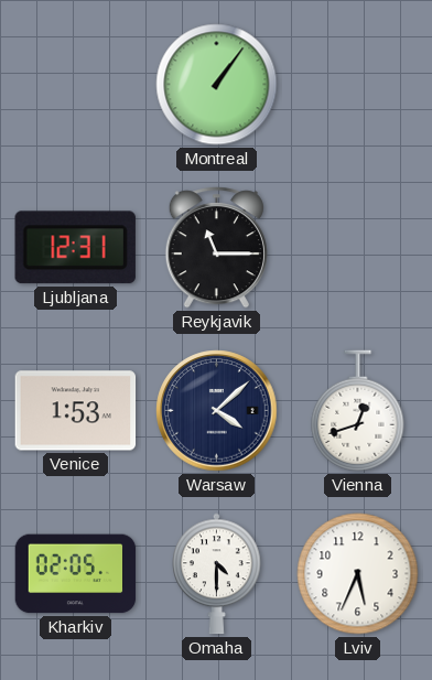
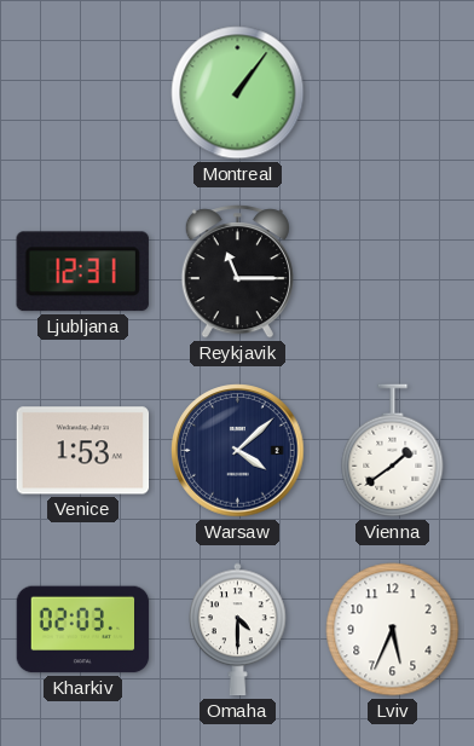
Vienna: 12:42 -> 1:39 (393, 451)
Kharkiv: 02:05 -> 02:03 (83, 630)
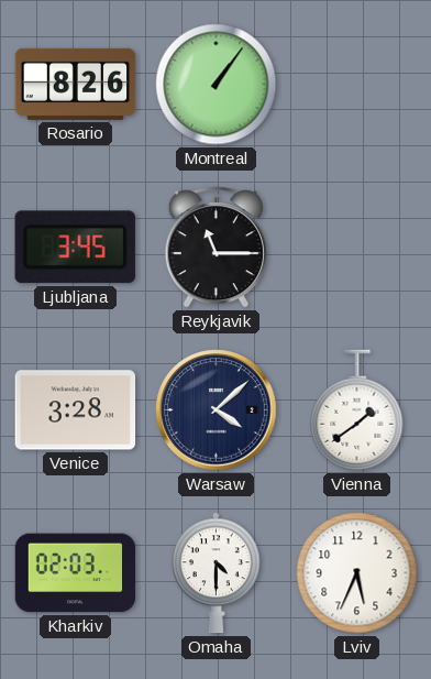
Rosario: none -> 8:26 (76, 84)
Ljubljana: 12:31 -> 3:45 (75, 248)
Venice: 1:53 -> 3:28 (76, 410)
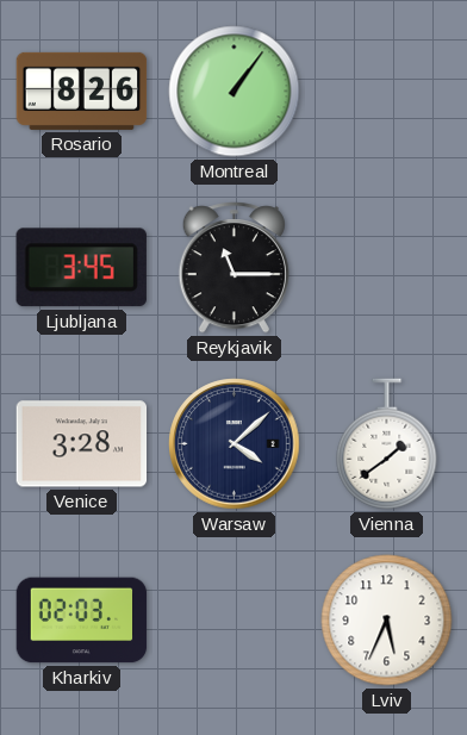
Omaha: 4:30 -> none (217, 573)
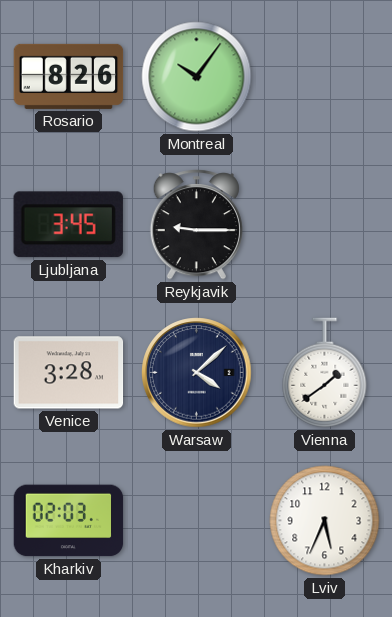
Montreal: 1:06 -> 10:06 (197, 77)
Reykjavik: 11:15 -> 9:15 (196, 225)
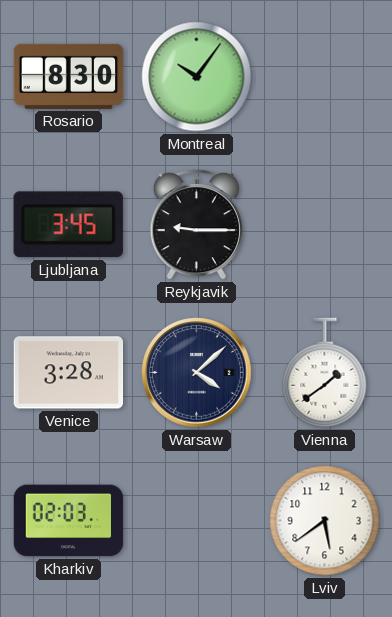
Rosario: 8:26 -> 8:30 (69, 76)
Lviv: 5:34 -> 5:39 (325, 521)
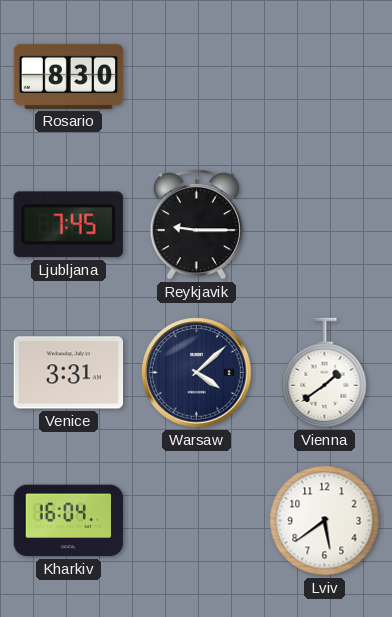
Montreal: 10:06 -> none (197, 77)
Ljubljana: 3:45 -> 7:45 (68, 225)
Venice: 3:28 -> 3:31 (69, 373)
Kharkiv: 02:03 -> 16:04 (69, 521)
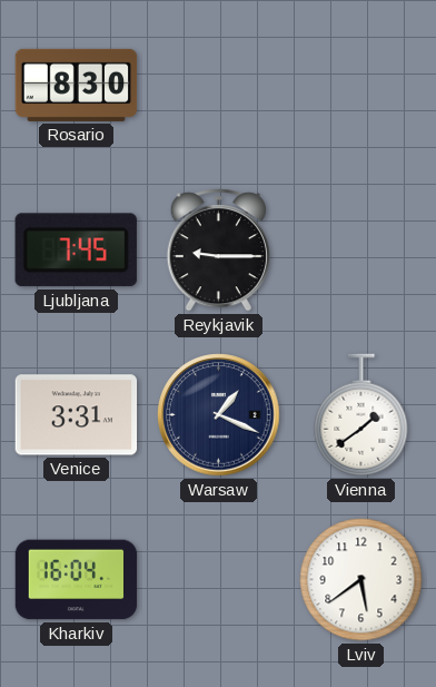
Warsaw: 4:08 -> 1:19 (219, 415)
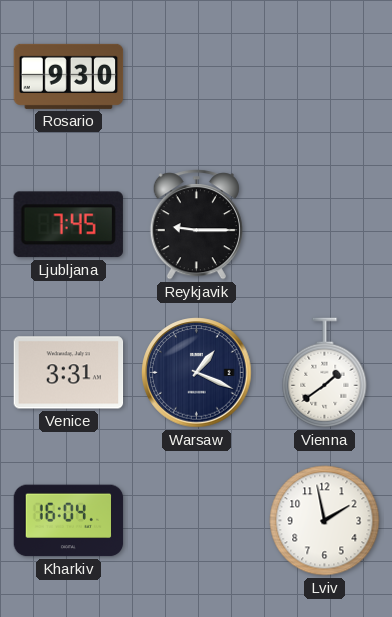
Rosario: 8:30 -> 9:30 (69, 76)
Lviv: 5:39 -> 1:58 (325, 521)
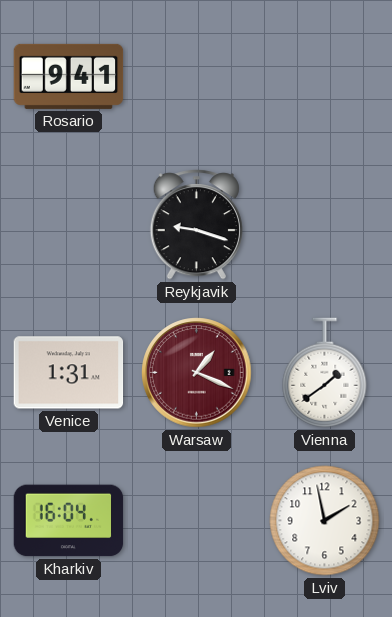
Rosario: 9:30 -> 9:41 (69, 76)
Ljubljana: 7:45 -> none (68, 225)
Reykjavik: 9:15 -> 9:18 (196, 225)
Venice: 3:31 -> 1:31 (69, 373)
Warsaw dial: navy -> burgundy (197, 373)
